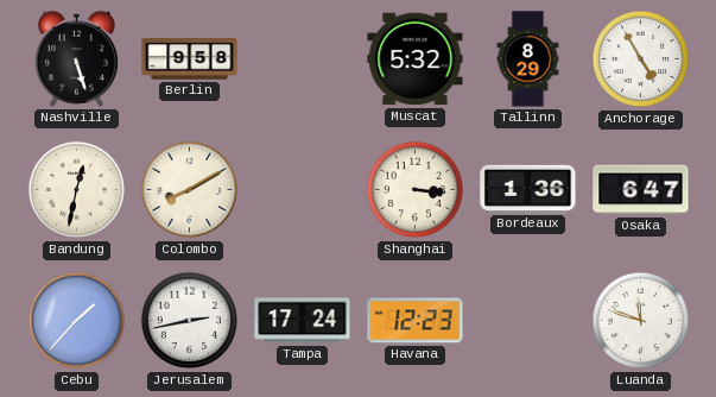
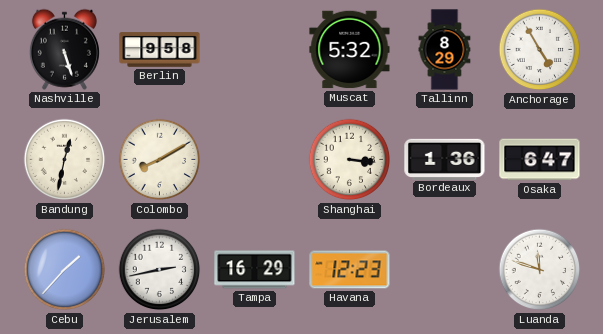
Tampa: 17:24 -> 16:29 (255, 270)
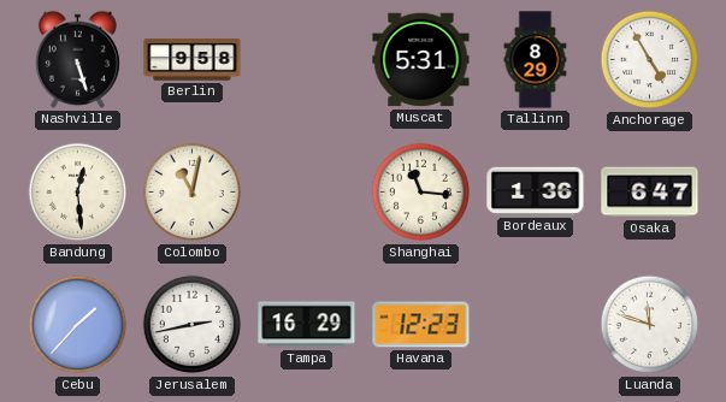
Muscat: 5:32 -> 5:31 (421, 60)
Bandung: 12:32 -> 12:29 (78, 193)
Colombo: 8:10 -> 11:02 (193, 193)
Shanghai: 3:16 -> 11:16 (421, 193)
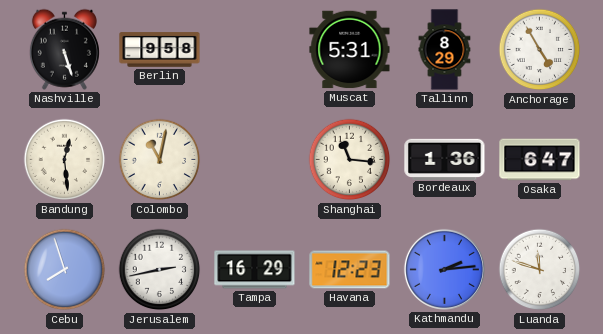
Cebu: 1:37 -> 7:57 (65, 270)
Kathmandu: none -> 2:14 (444, 269)
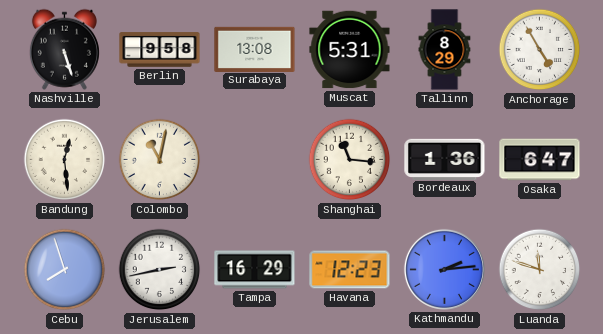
Surabaya: none -> 13:08 (255, 49)
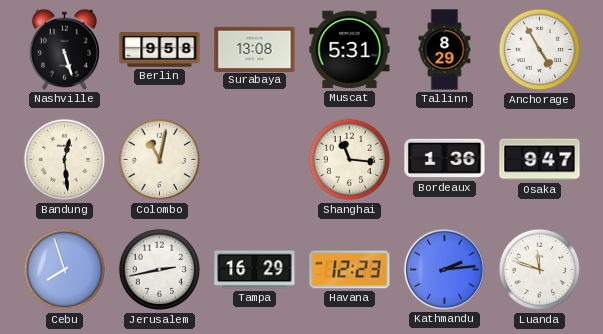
Osaka: 6:47 -> 9:47 (540, 160)
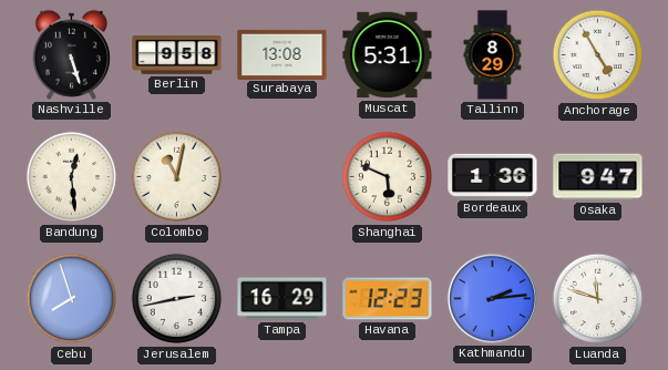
Shanghai: 11:16 -> 5:49 (388, 177)
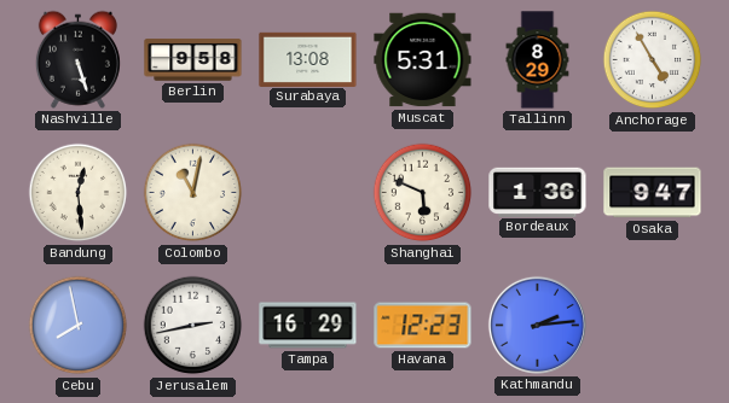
Cebu: 7:57 -> 7:58 (79, 326)
Luanda: 11:48 -> none (598, 299)
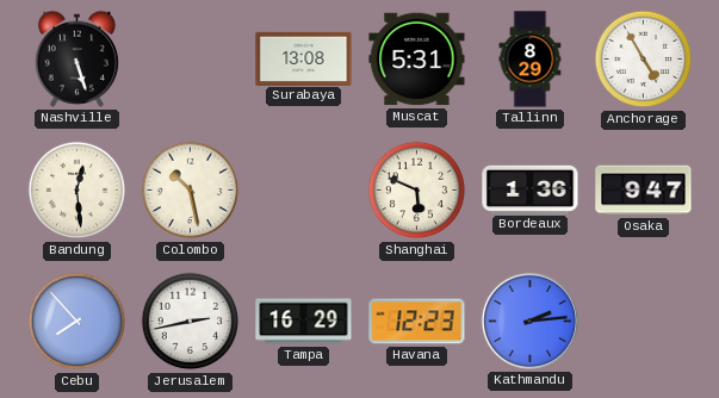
Berlin: 9:58 -> none (193, 60)
Colombo: 11:02 -> 10:28 (191, 191)
Cebu: 7:58 -> 7:53 (78, 322)
